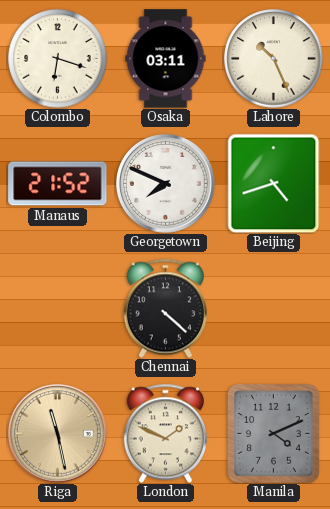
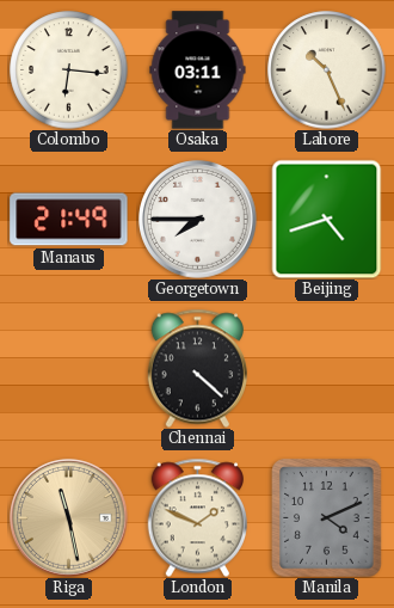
Colombo: 6:18 -> 6:16 (69, 70)
Manaus: 21:52 -> 21:49 (69, 220)
Georgetown: 7:49 -> 7:45 (198, 220)
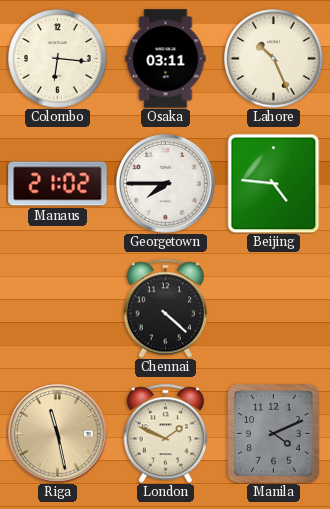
Manaus: 21:49 -> 21:02 (58, 184)
Beijing: 4:42 -> 4:46 (274, 183)
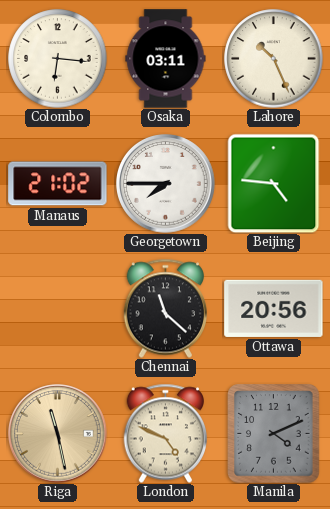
Chennai: 4:22 -> 11:22 (165, 308)
Ottawa: none -> 20:56 (274, 308)
London: 1:49 -> 4:49 (165, 433)
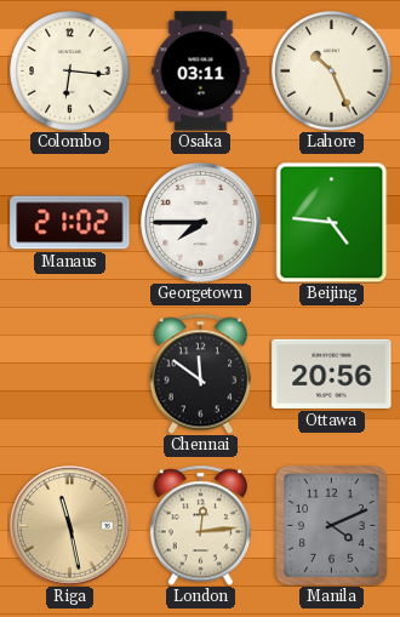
Chennai: 11:22 -> 11:51 (200, 373)
London: 4:49 -> 12:14 (200, 525)
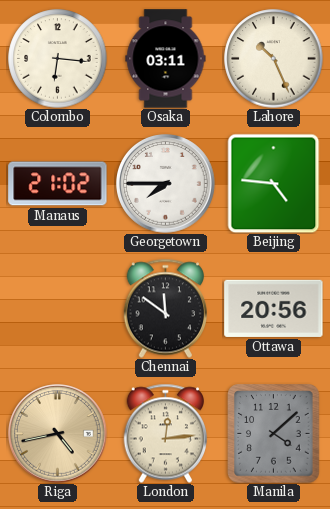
Riga: 11:28 -> 4:43 (58, 434)
Manila: 4:11 -> 4:08 (274, 434)
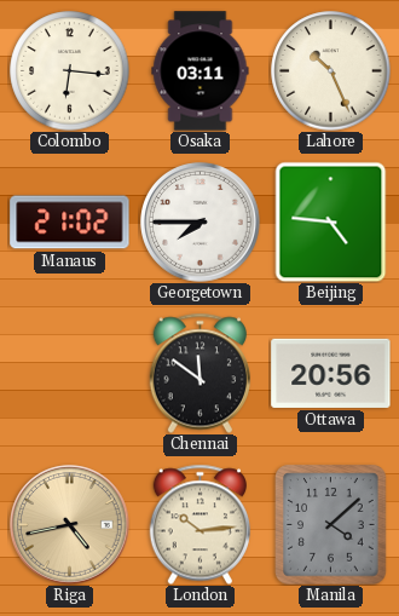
London: 12:14 -> 10:14 (199, 524)
